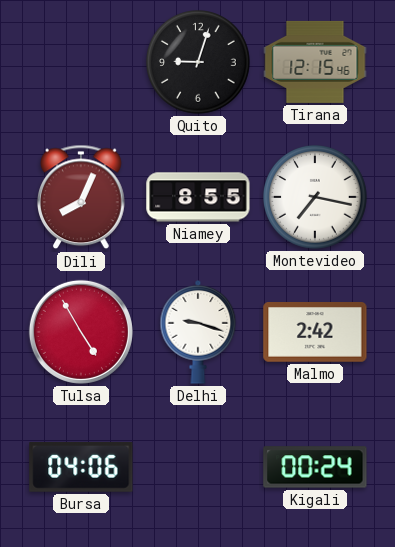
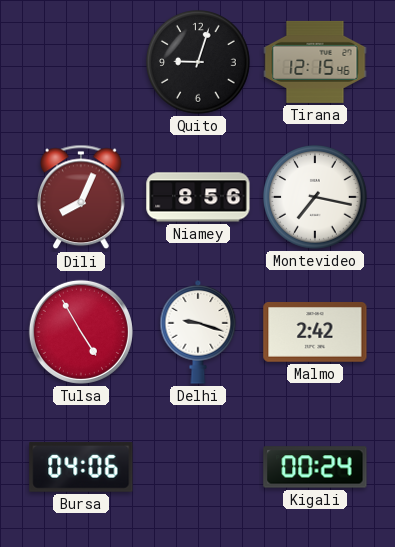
Niamey: 8:55 -> 8:56 (198, 197)
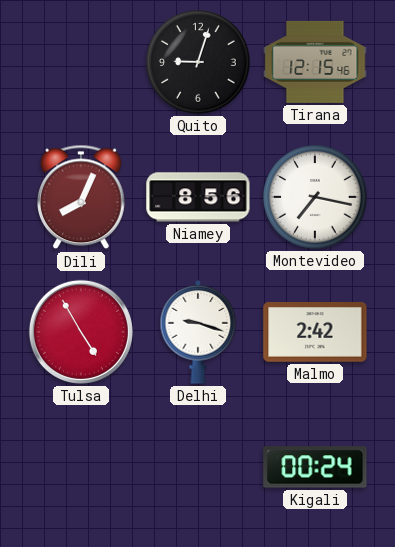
Bursa: 04:06 -> none (81, 468)
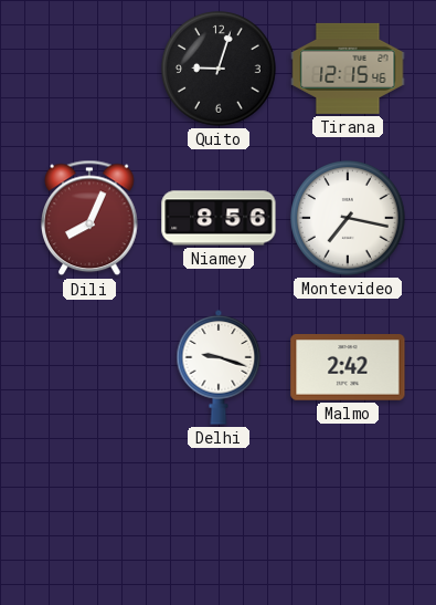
Tulsa: 4:55 -> none (81, 332)
Kigali: 00:24 -> none (315, 467)
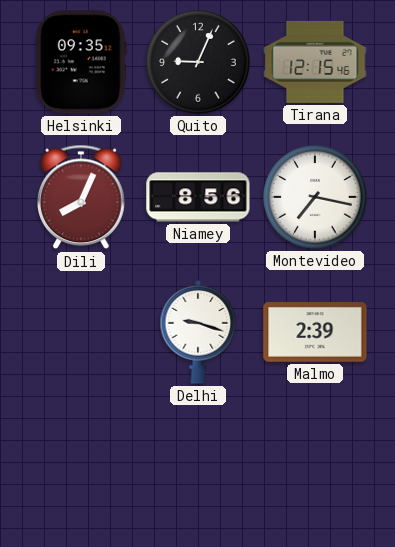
Helsinki: none -> 09:35 (81, 62)
Quito: 9:03 -> 9:04 (199, 63)
Malmo: 2:42 -> 2:39 (315, 333)
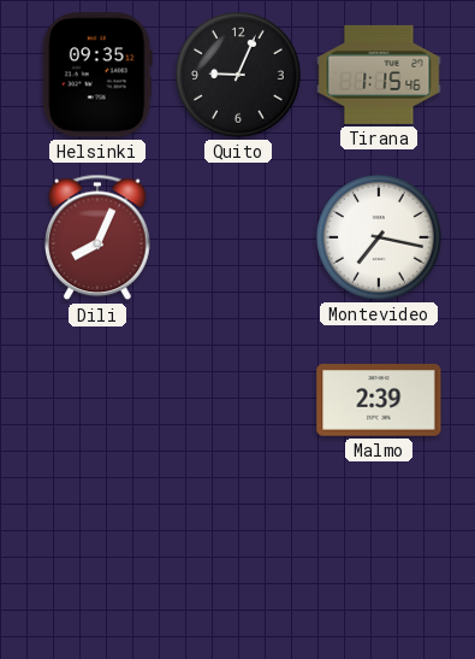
Tirana: 12:15 -> 1:15 (379, 75)
Niamey: 8:56 -> none (198, 197)
Delhi: 9:18 -> none (198, 333)
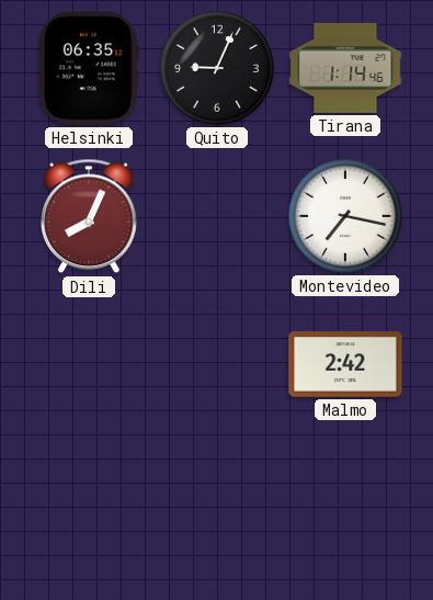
Helsinki: 09:35 -> 06:35 (89, 68)
Tirana: 1:15 -> 1:14 (345, 68)
Malmo: 2:39 -> 2:42 (345, 365)
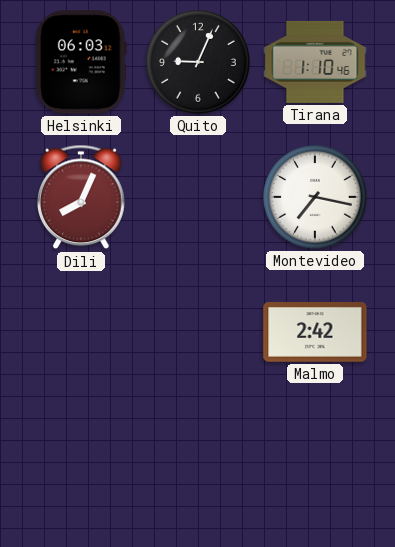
Helsinki: 06:35 -> 06:03 (81, 62)
Tirana: 1:14 -> 1:10 (315, 62)
